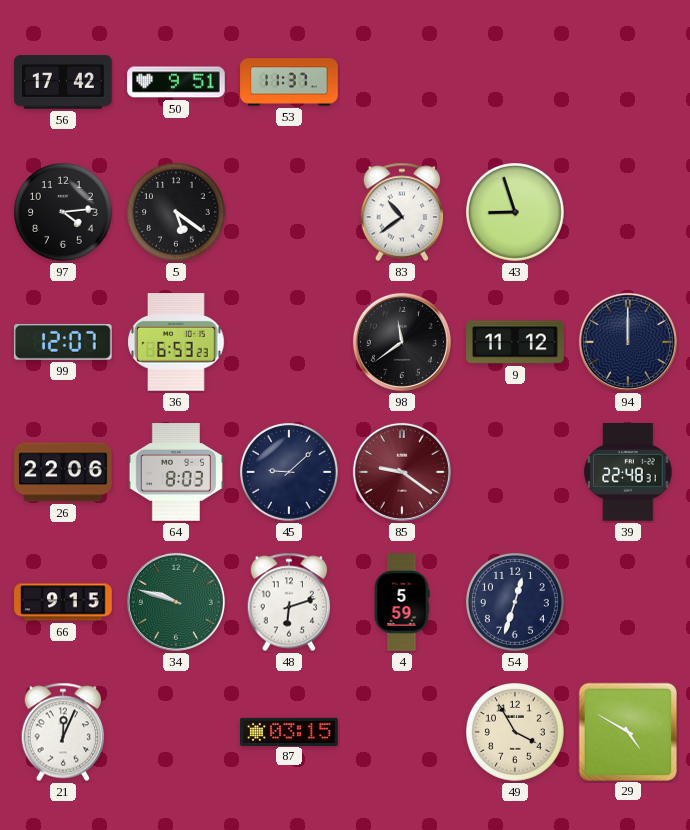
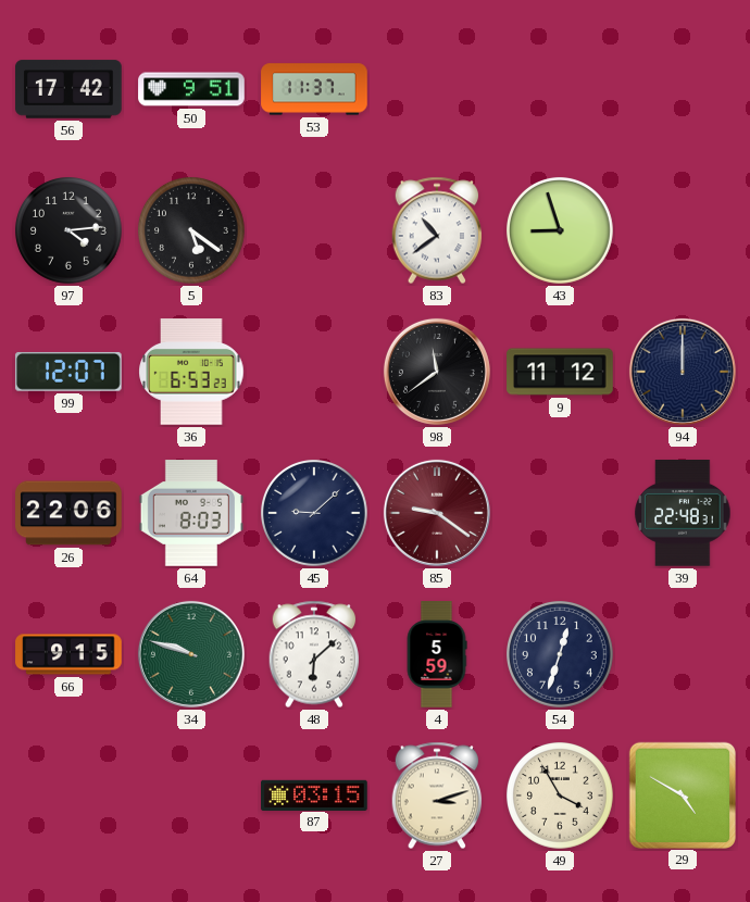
48: 6:12 -> 6:08 (314, 654)
21: 12:04 -> none (63, 732)
27: none -> 3:12 (437, 795)
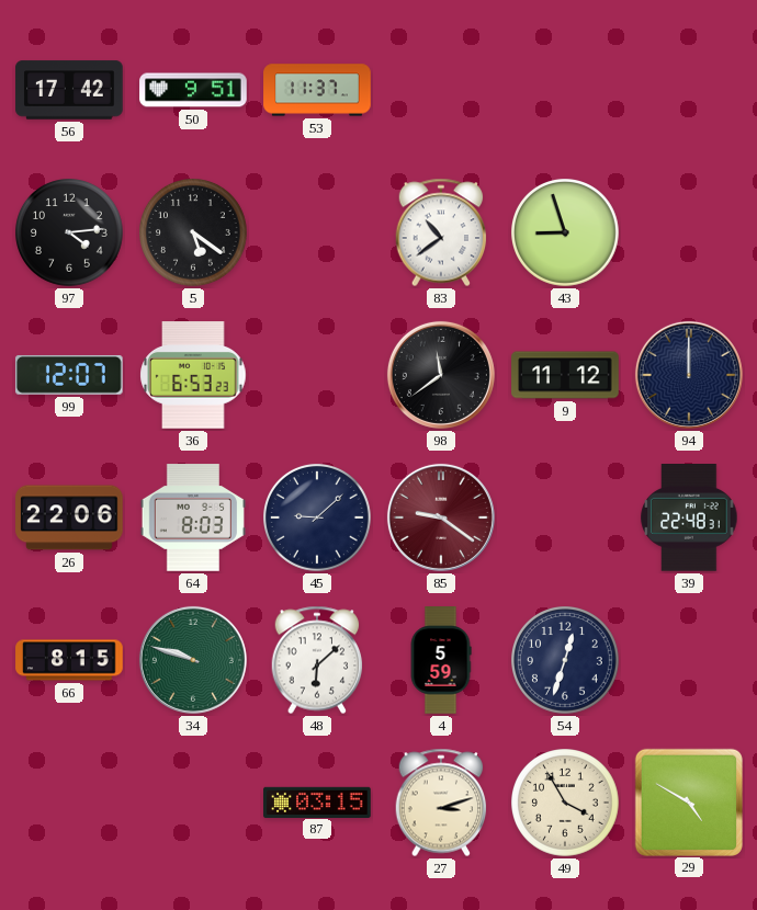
66: 9:15 -> 8:15 (69, 660)
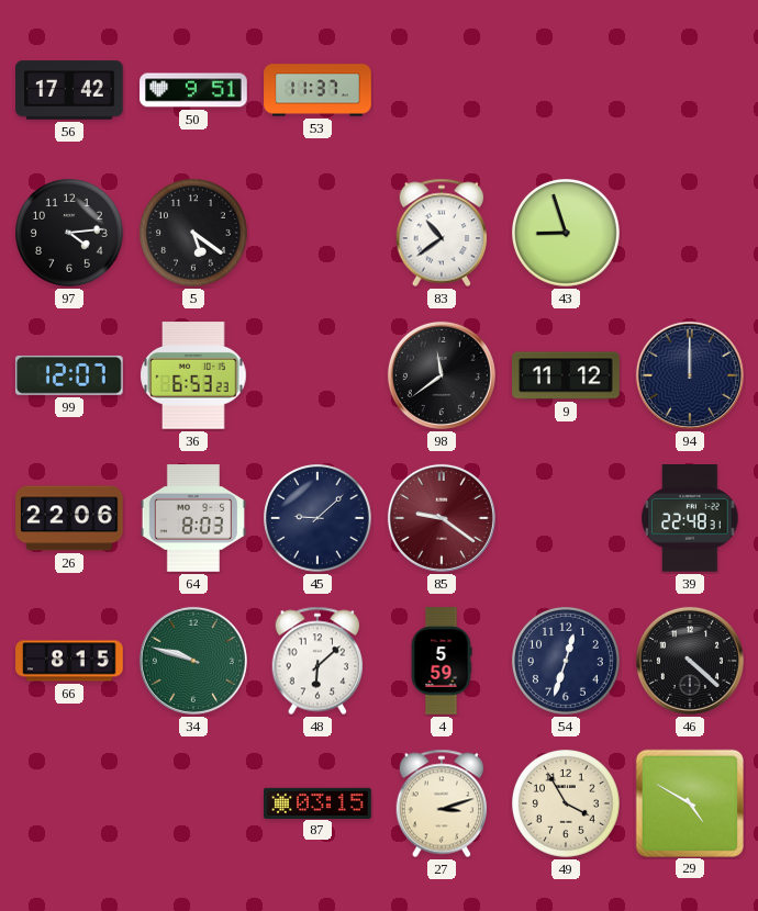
46: none -> 4:22 (690, 661)
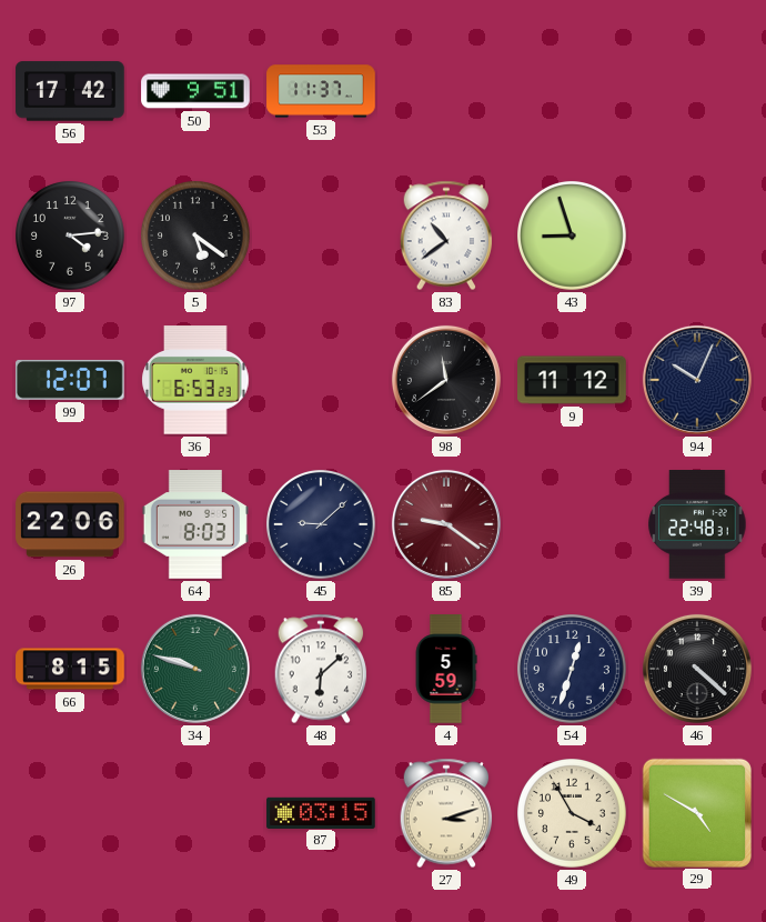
94: 12:00 -> 10:04 (697, 380)
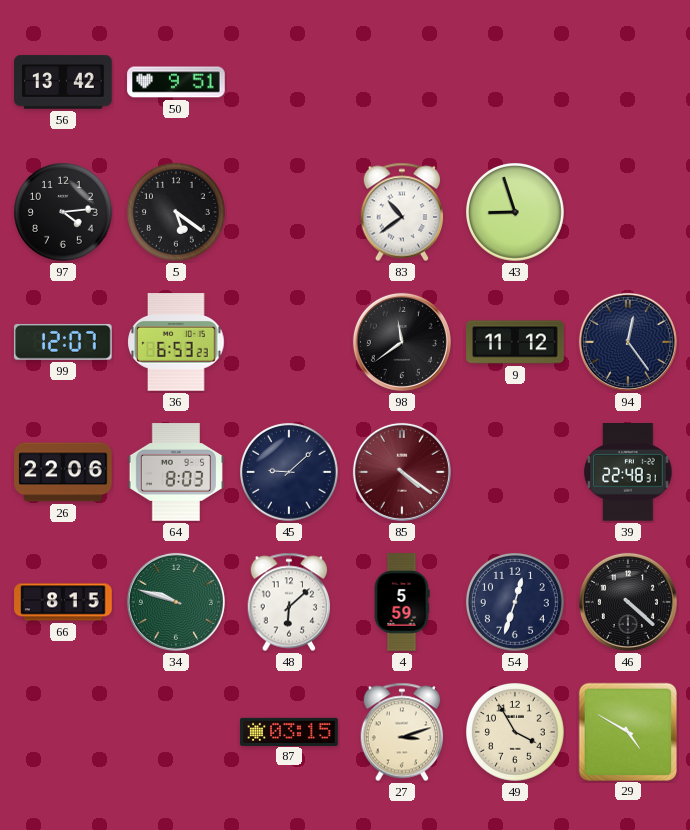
56: 17:42 -> 13:42 (63, 82)
53: 11:37 -> none (321, 91)
94: 10:04 -> 12:24 (628, 342)
85: 9:21 -> 4:21 (402, 472)
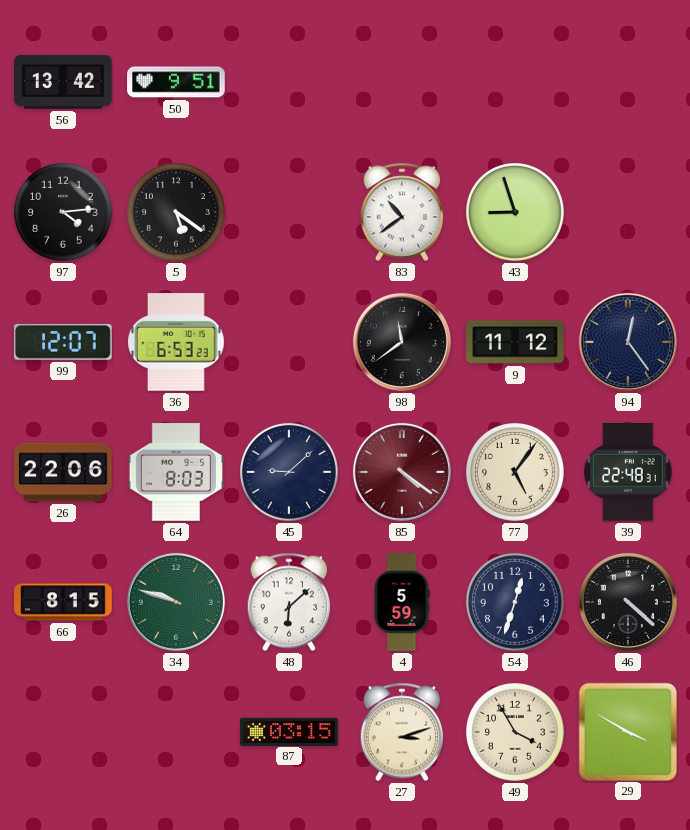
77: none -> 5:06 (516, 473)
29: 4:50 -> 3:50 (627, 731)
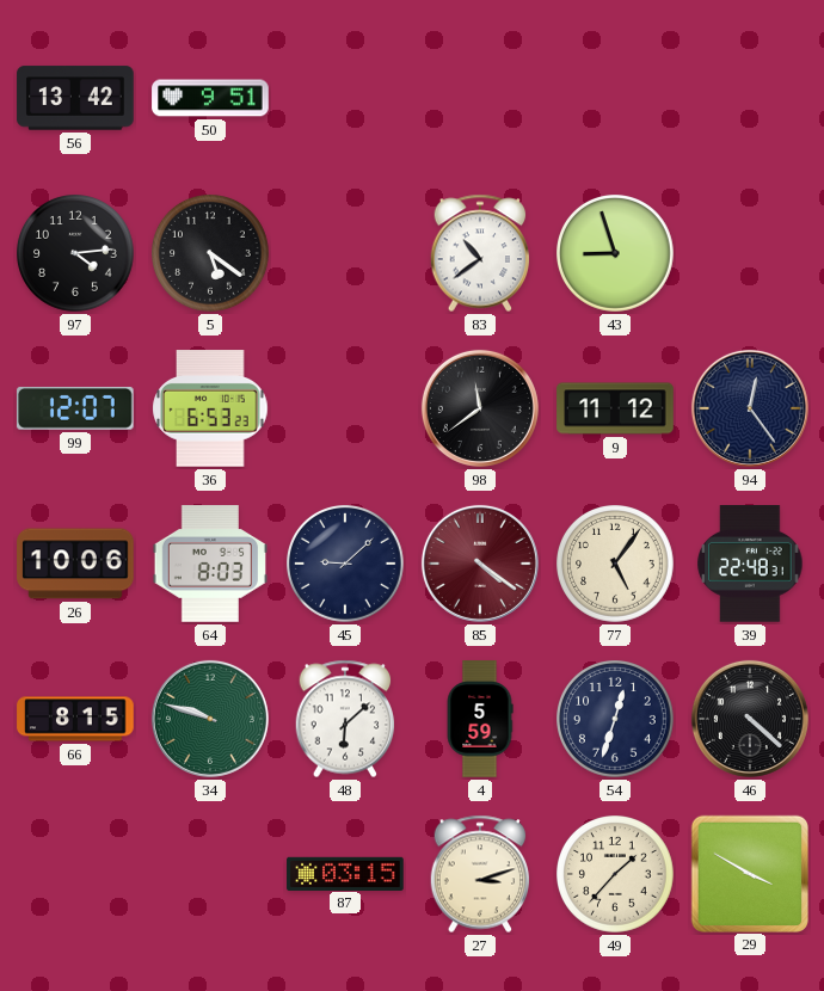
26: 22:06 -> 10:06 (75, 564)
49: 3:55 -> 1:37 (616, 875)
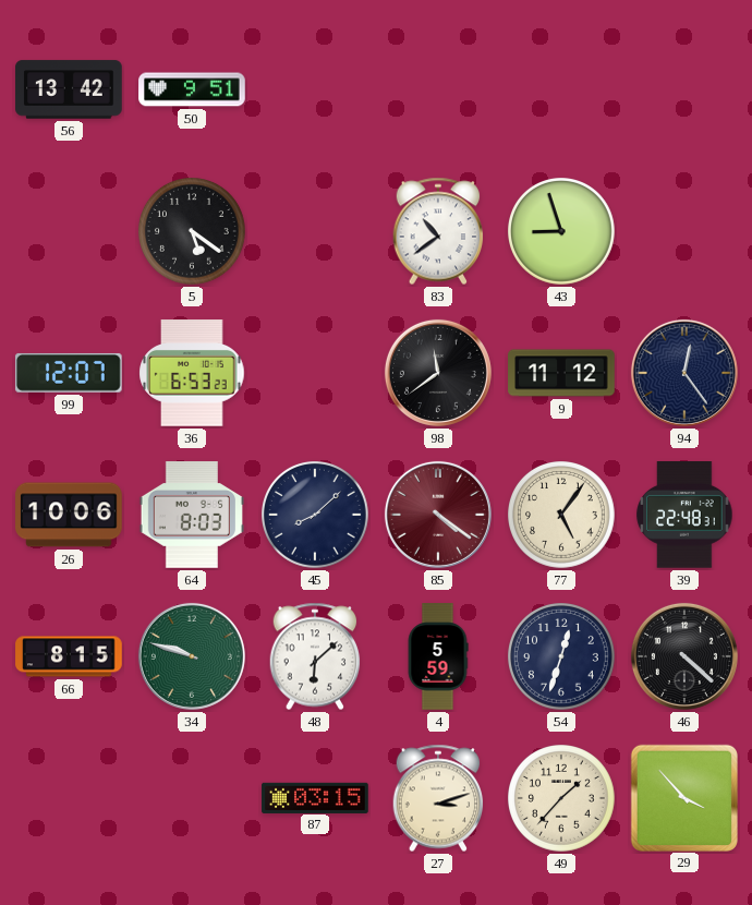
97: 4:14 -> none (76, 254)
45: 9:08 -> 8:08 (316, 516)
29: 3:50 -> 3:53 (683, 797)
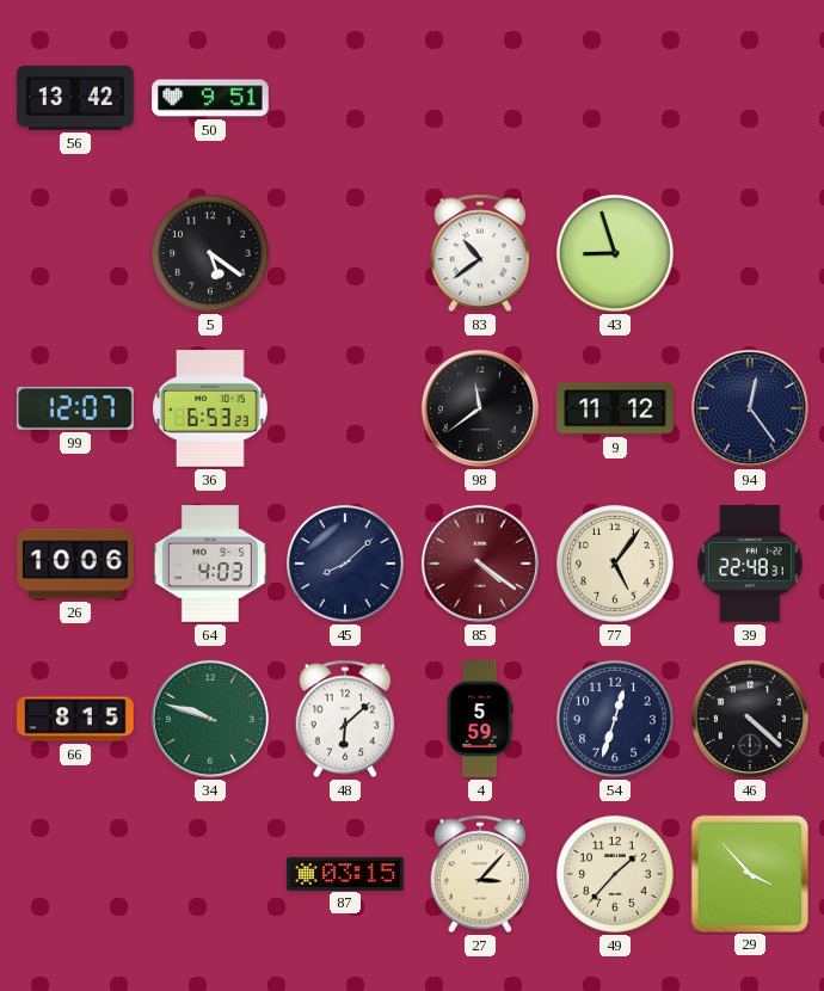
64: 8:03 -> 4:03 (210, 564)
27: 3:12 -> 3:07 (480, 874)
